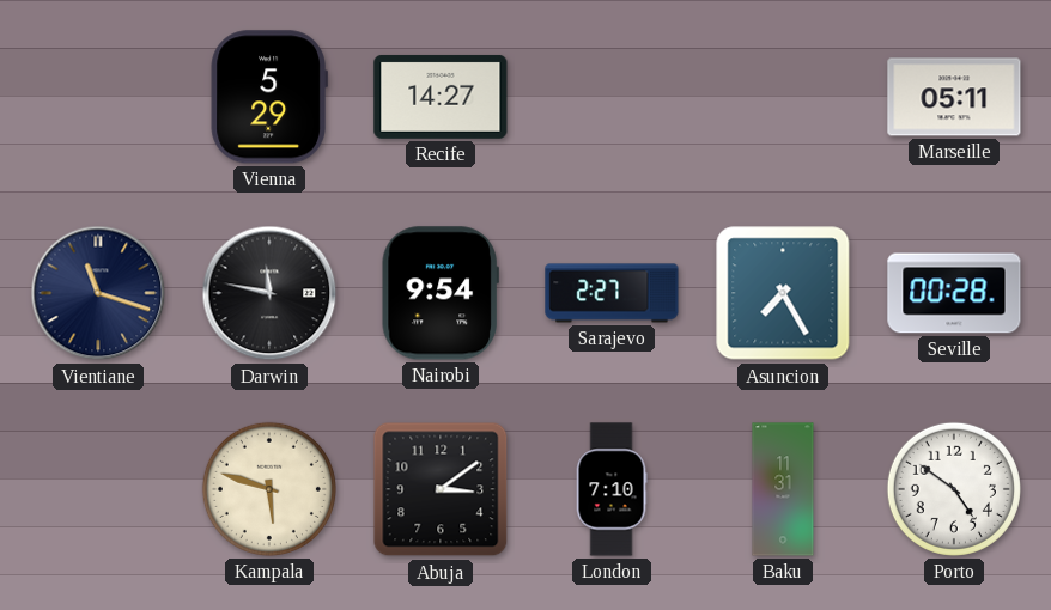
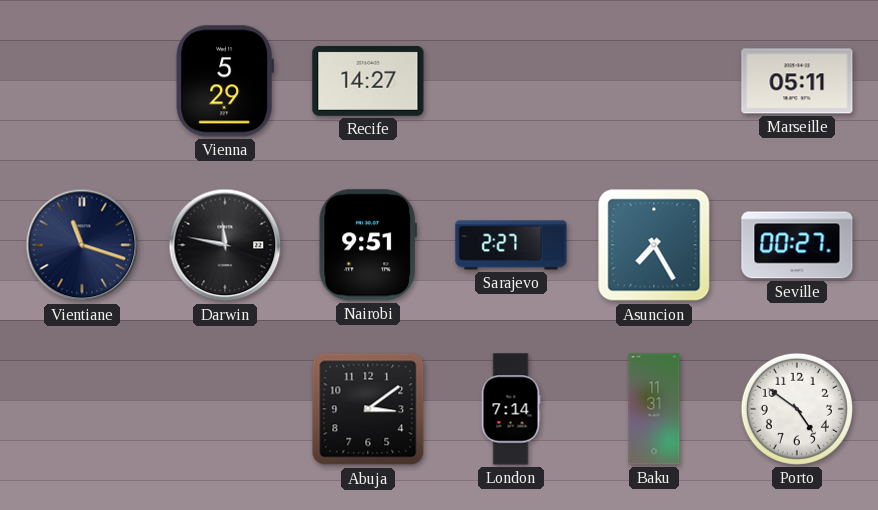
Nairobi: 9:54 -> 9:51 (368, 245)
Seville: 00:28 -> 00:27 (797, 245)
Kampala: 5:48 -> none (269, 489)
London: 7:10 -> 7:14 (511, 409)
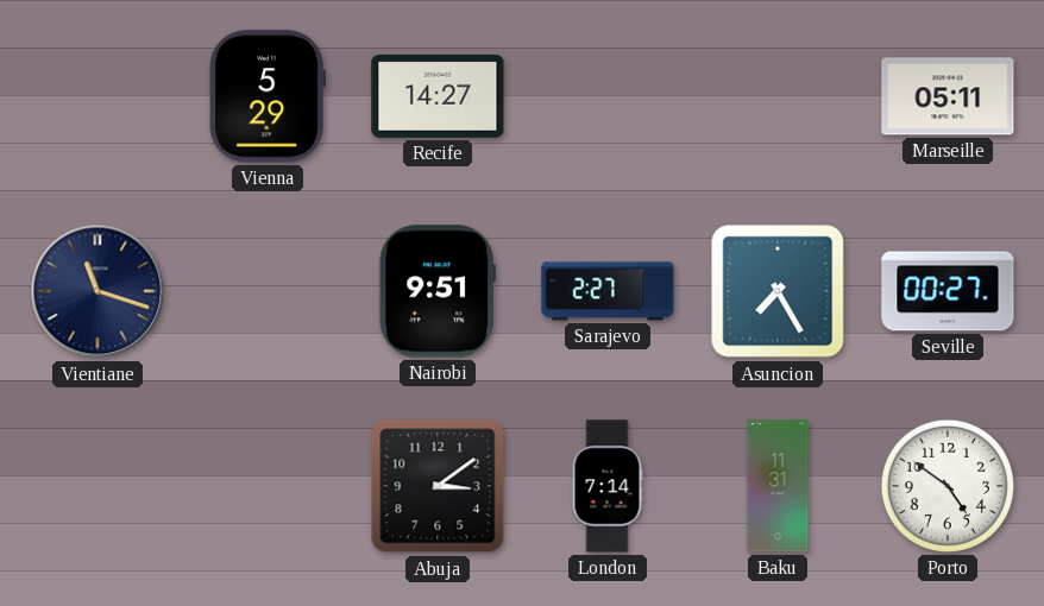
Darwin: 11:47 -> none (225, 245)
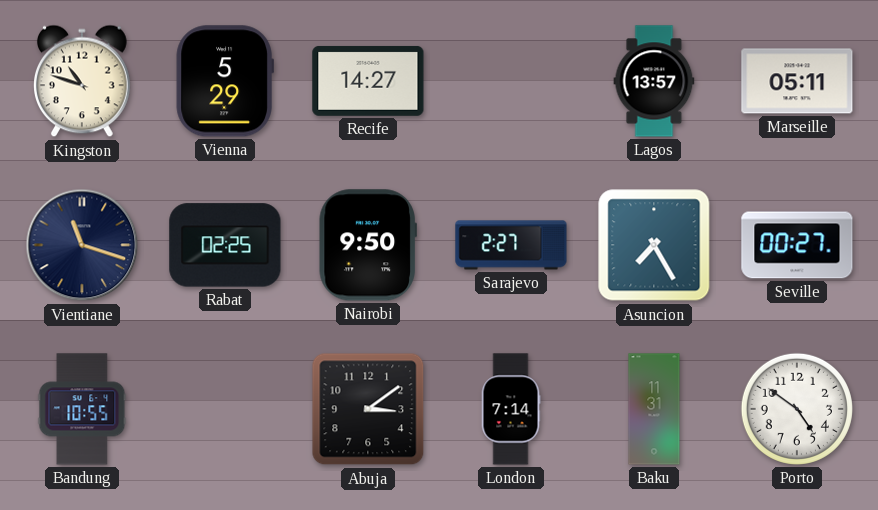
Kingston: none -> 10:48 (83, 81)
Lagos: none -> 13:57 (654, 81)
Rabat: none -> 02:25 (225, 245)
Nairobi: 9:51 -> 9:50 (368, 245)
Bandung: none -> 10:55 (82, 409)
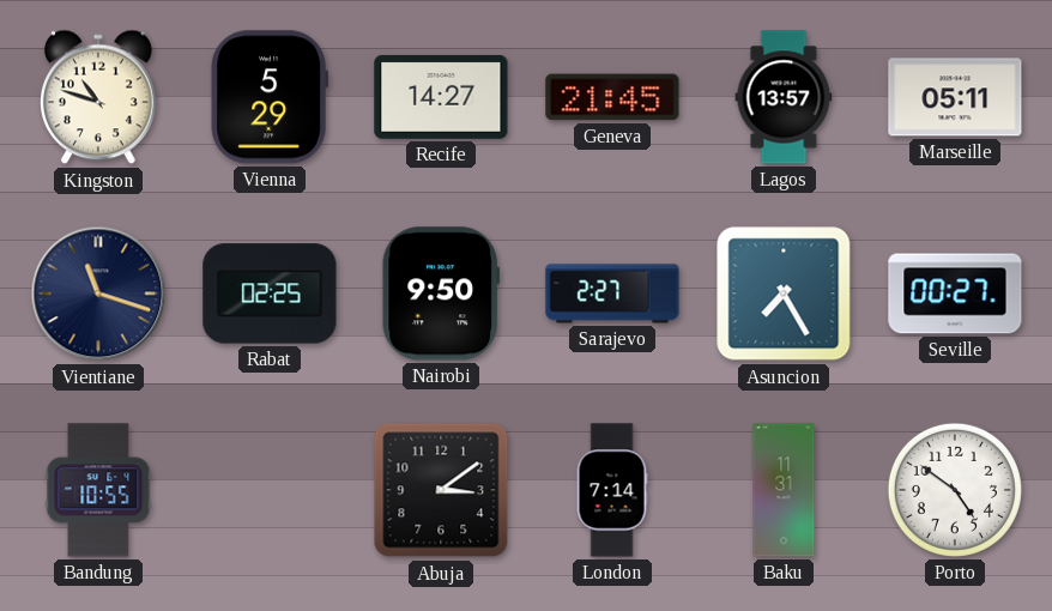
Geneva: none -> 21:45 (612, 97)
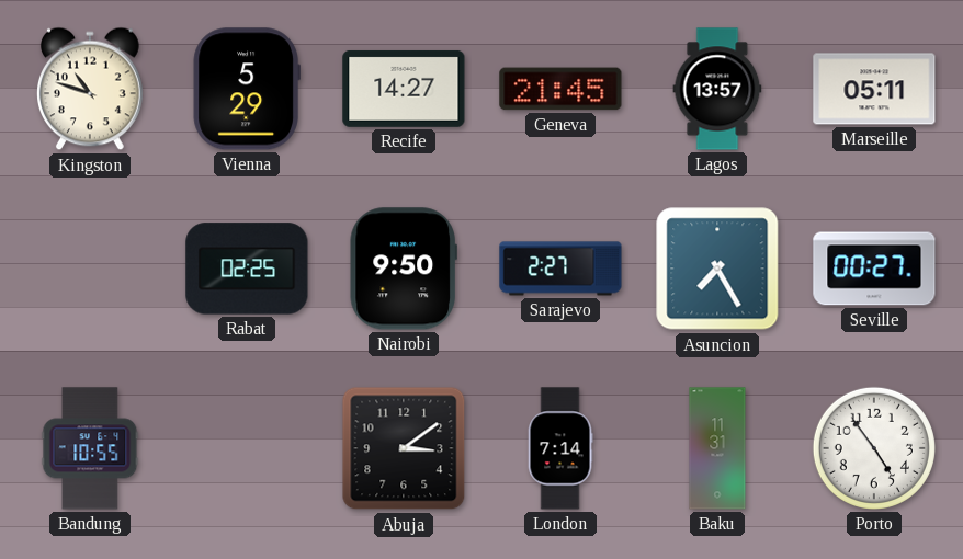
Vientiane: 11:18 -> none (98, 294)
Porto: 4:51 -> 4:54 (874, 448)
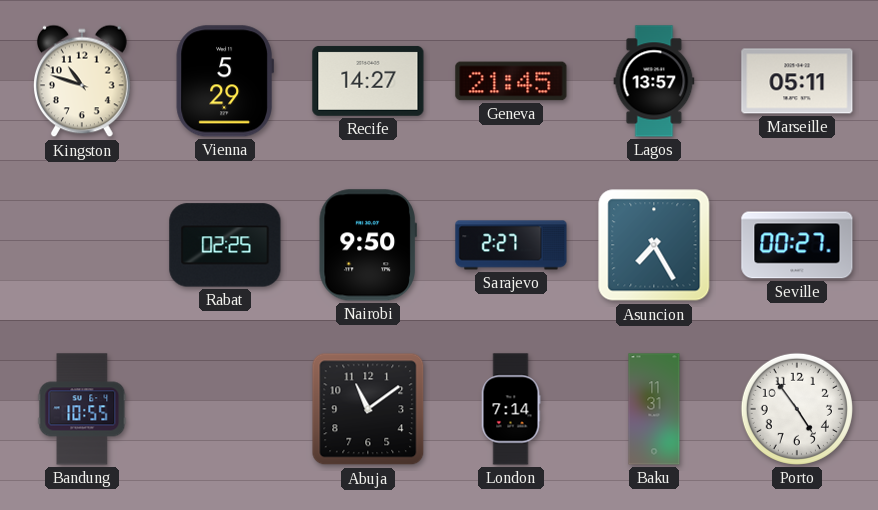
Abuja: 3:09 -> 11:09 (368, 409)
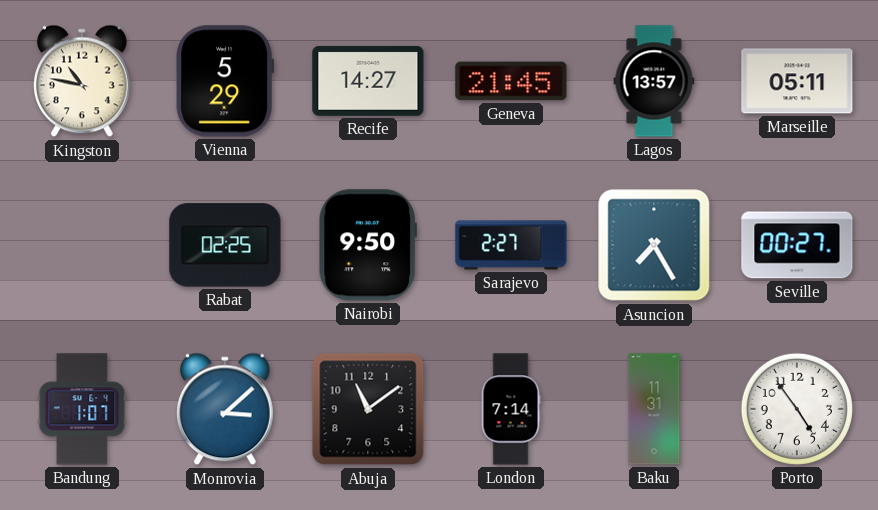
Kingston: 10:48 -> 10:47 (83, 81)
Bandung: 10:55 -> 1:07 (82, 409)
Monrovia: none -> 3:08 (226, 409)
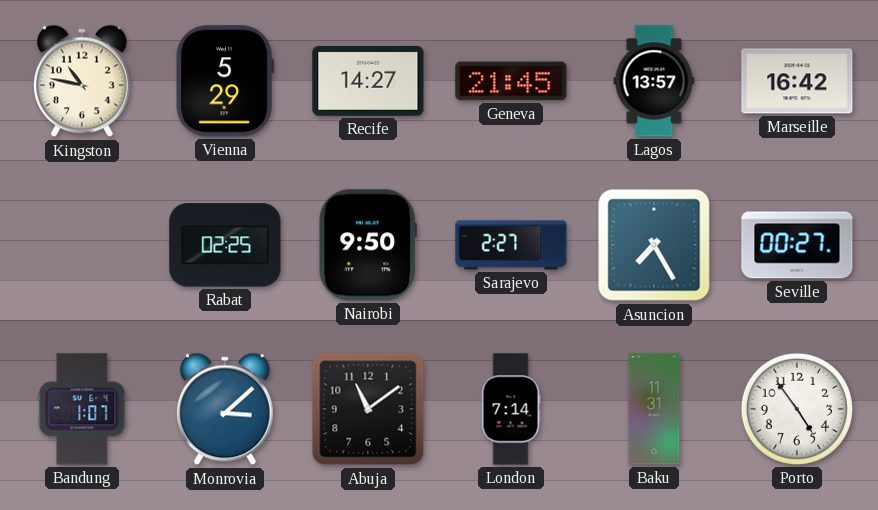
Marseille: 05:11 -> 16:42 (797, 81)
